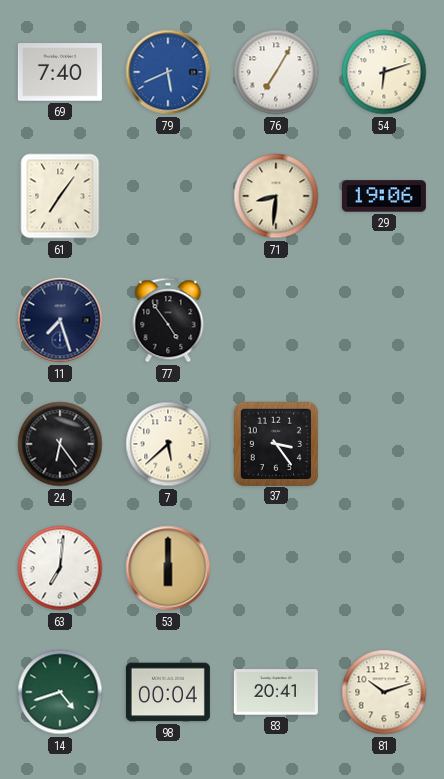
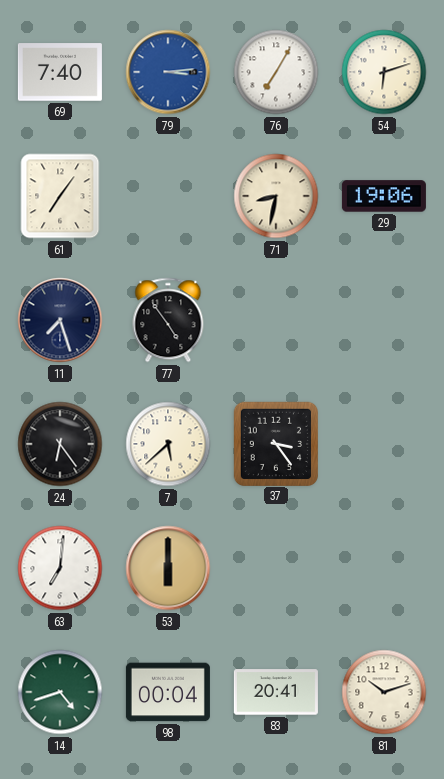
79: 5:41 -> 3:14 (168, 72)
71: 8:31 -> 8:32 (276, 196)
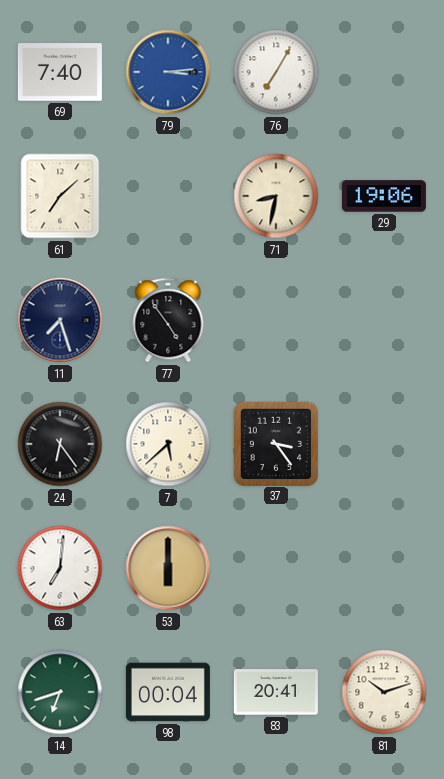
54: 6:12 -> none (384, 72)
61: 7:06 -> 7:08 (60, 196)
14: 4:42 -> 6:42 (60, 692)
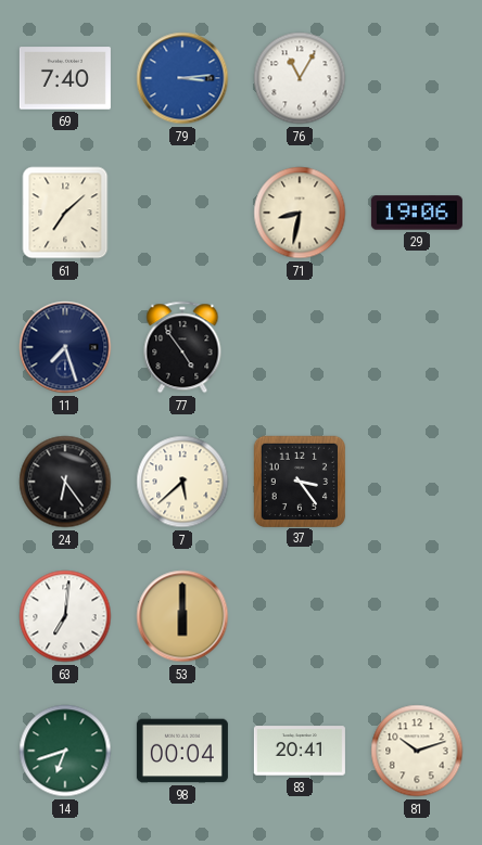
76: 7:05 -> 11:05 (300, 78)
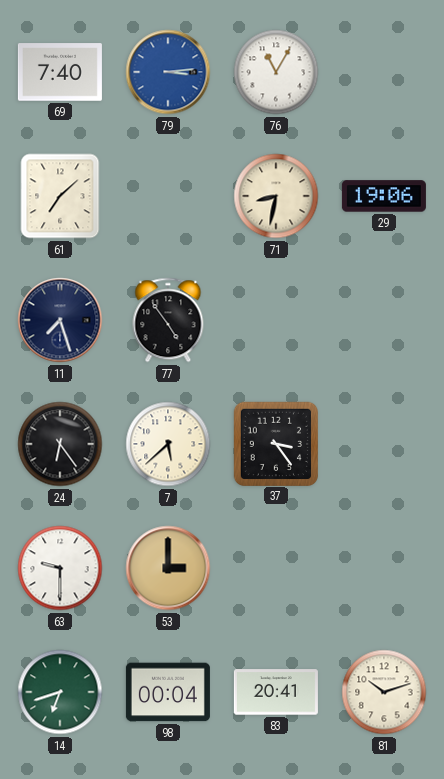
63: 7:01 -> 9:30 (60, 568)
53: 6:00 -> 3:00 (168, 568)
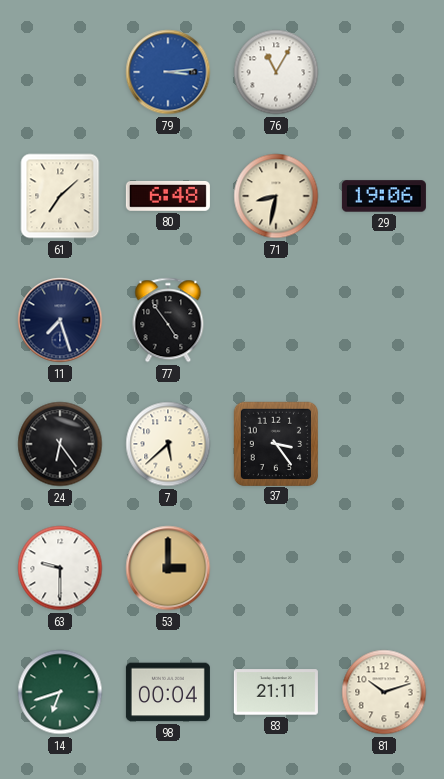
69: 7:40 -> none (60, 72)
80: none -> 6:48 (168, 197)
83: 20:41 -> 21:11 (276, 692)
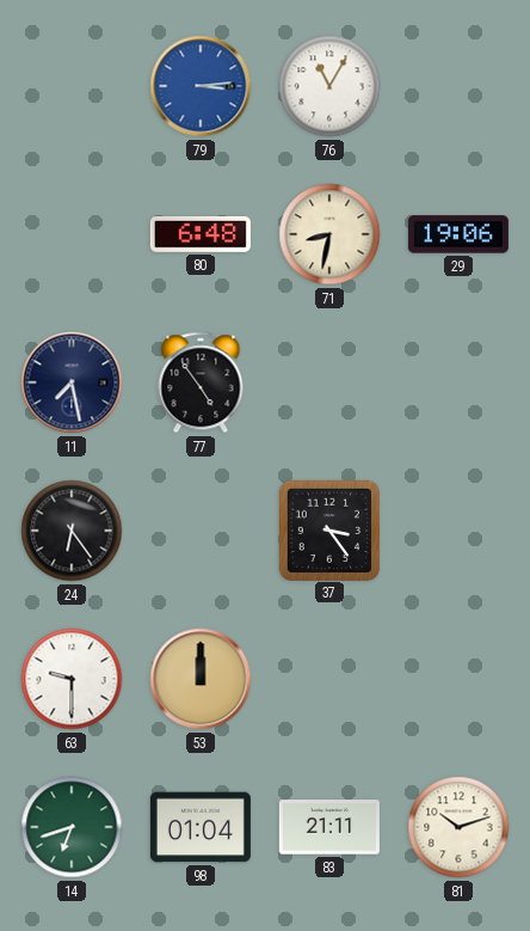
61: 7:08 -> none (60, 196)
11: 7:27 -> 7:28 (72, 382)
7: 5:38 -> none (168, 444)
53: 3:00 -> 12:00 (201, 679)
98: 00:04 -> 01:04 (201, 827)
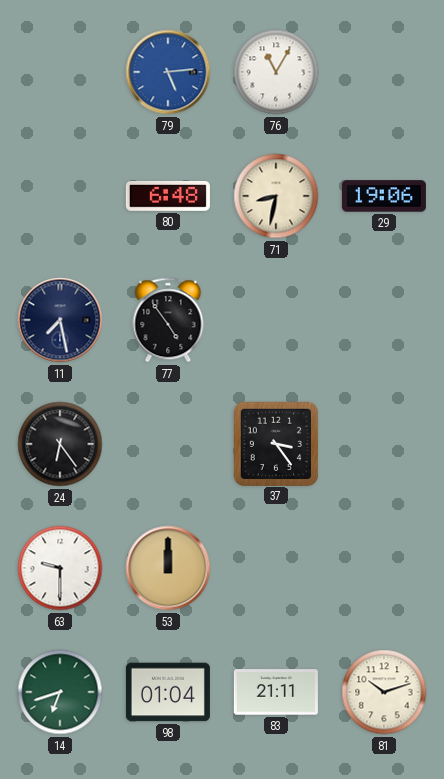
79: 3:14 -> 5:14 (168, 72)
